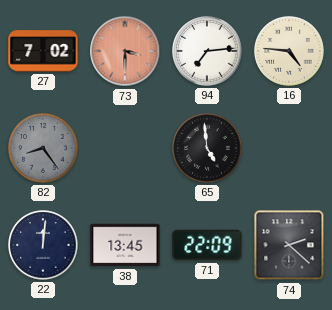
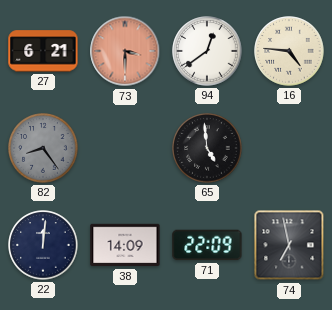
27: 7:02 -> 6:21 (43, 51)
94: 7:14 -> 12:39 (207, 51)
38: 13:45 -> 14:09 (125, 245)
74: 2:22 -> 6:58 (289, 245)
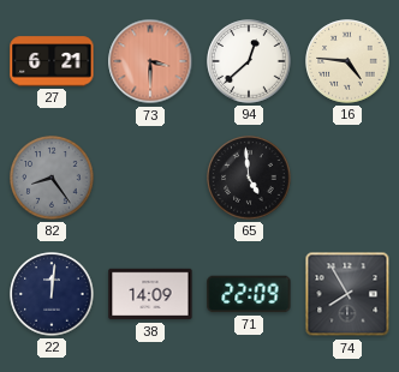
94: 12:39 -> 12:38 (249, 61)
74: 6:58 -> 7:55 (347, 294)
